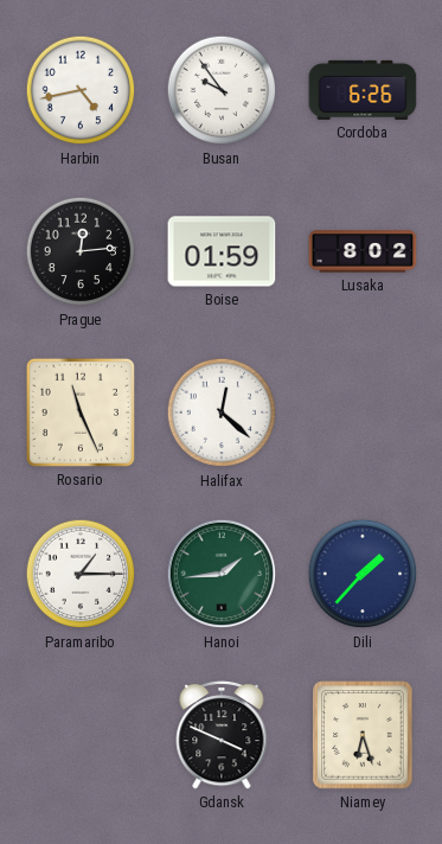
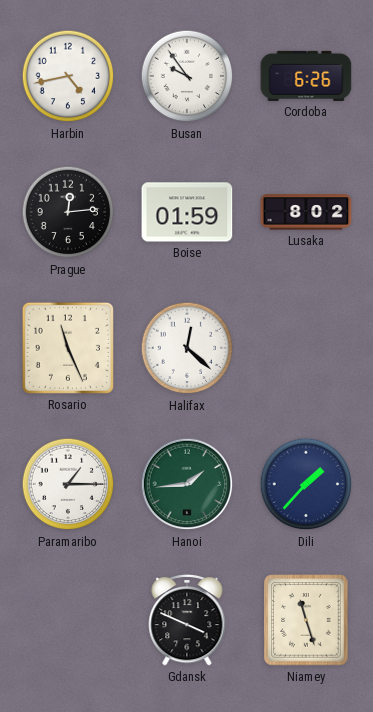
Niamey: 6:27 -> 11:27 (306, 620)
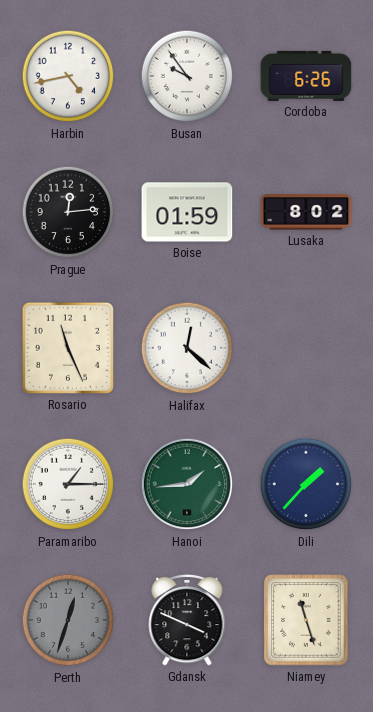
Perth: none -> 12:33 (68, 620)
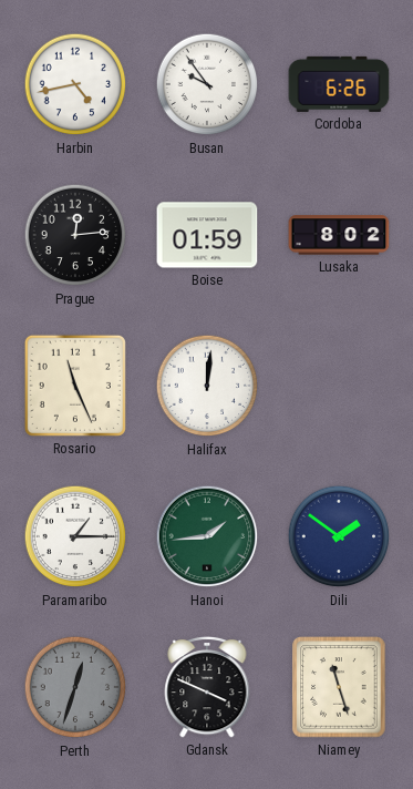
Halifax: 12:22 -> 12:01 (207, 386)
Dili: 1:37 -> 1:51 (339, 536)
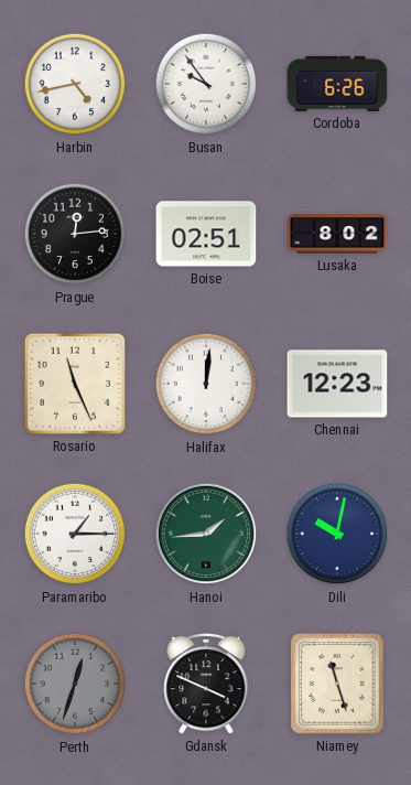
Boise: 01:59 -> 02:51 (206, 234)
Chennai: none -> 12:23 (337, 384)
Dili: 1:51 -> 10:02 (337, 534)
